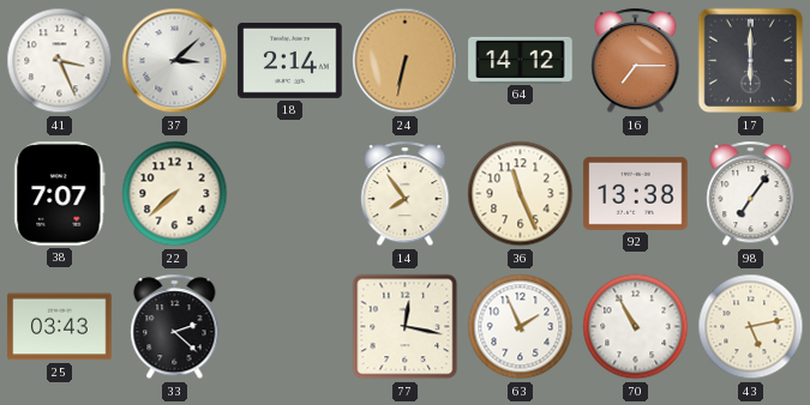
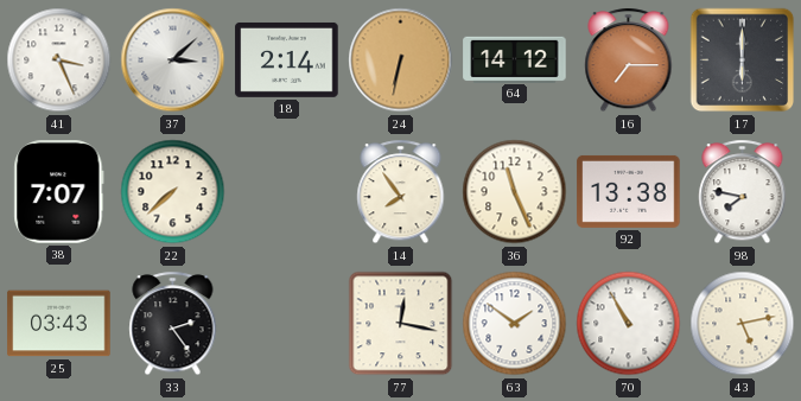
98: 7:06 -> 7:47 (743, 192)
33: 2:22 -> 2:24 (173, 324)
63: 1:56 -> 1:51 (515, 324)
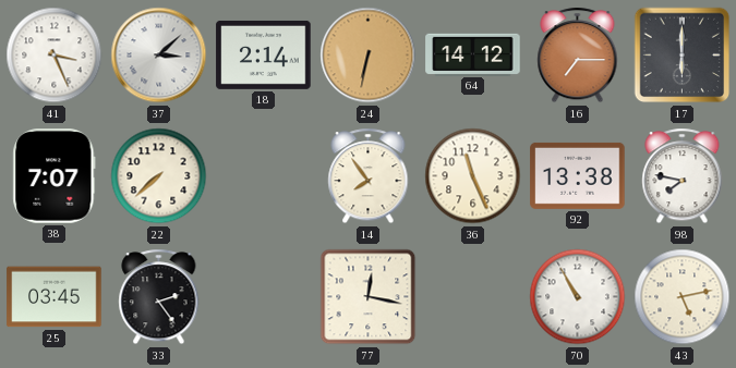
25: 03:43 -> 03:45 (55, 297)
63: 1:51 -> none (515, 324)
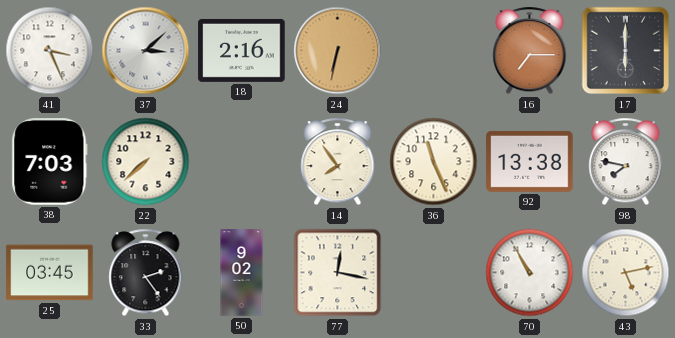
18: 2:14 -> 2:16 (242, 50)
64: 14:12 -> none (473, 54)
38: 7:07 -> 7:03 (50, 162)
50: none -> 9:02 (242, 273)
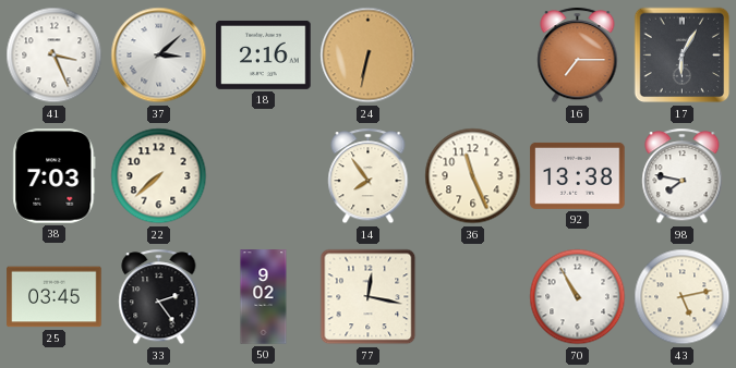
17: 6:00 -> 6:05 (683, 56)
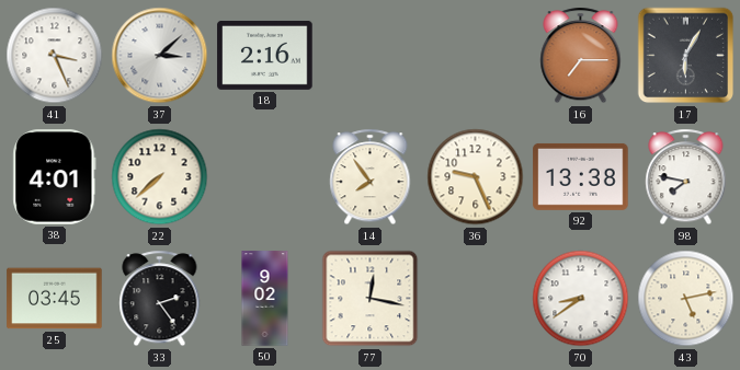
24: 6:32 -> none (369, 56)
38: 7:03 -> 4:01 (55, 177)
36: 11:26 -> 9:26 (476, 177)
70: 10:55 -> 8:39 (581, 299)
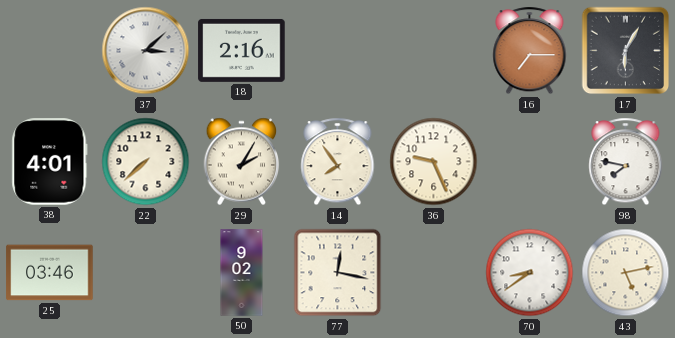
41: 3:26 -> none (55, 56)
29: none -> 2:05 (242, 162)
92: 13:38 -> none (581, 176)
25: 03:45 -> 03:46 (50, 273)
33: 2:24 -> none (160, 299)
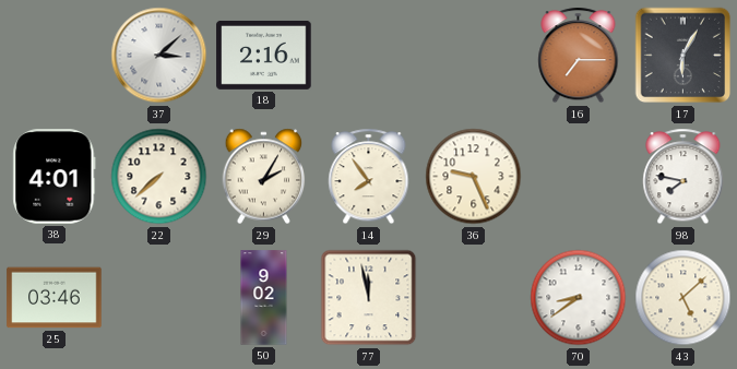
77: 12:17 -> 11:58 (369, 298)
43: 5:13 -> 5:08 (683, 298)
